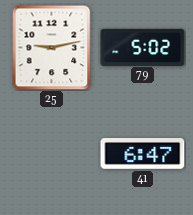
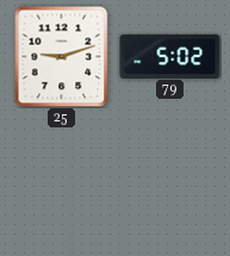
25: 9:13 -> 9:12 (62, 56)
41: 6:47 -> none (143, 154)
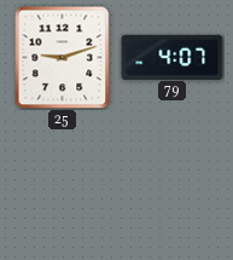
79: 5:02 -> 4:07 (173, 57)
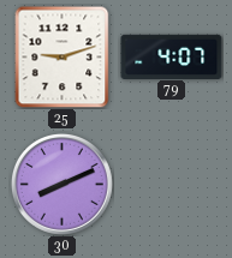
30: none -> 8:11 (61, 184)
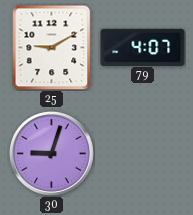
25: 9:12 -> 9:10 (52, 47)
30: 8:11 -> 9:03 (51, 153)
